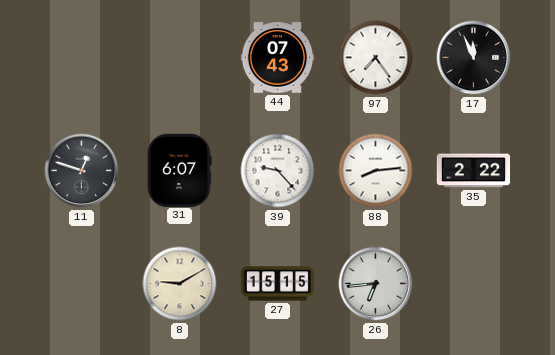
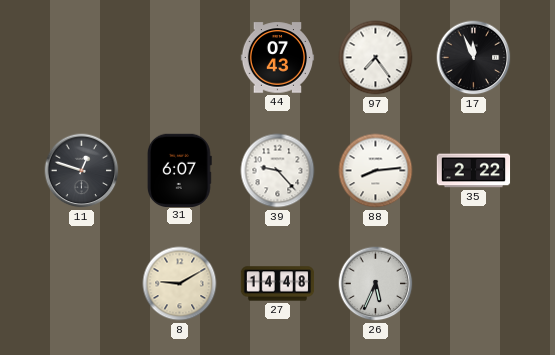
27: 15:15 -> 14:48 (278, 284)
26: 6:44 -> 5:34 (376, 284)
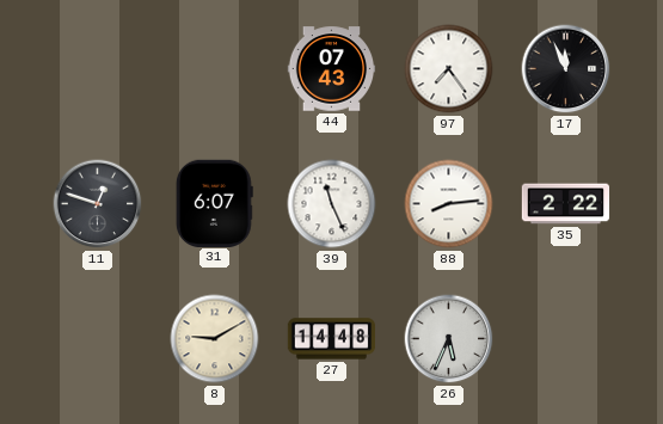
39: 9:23 -> 11:26 (332, 204)
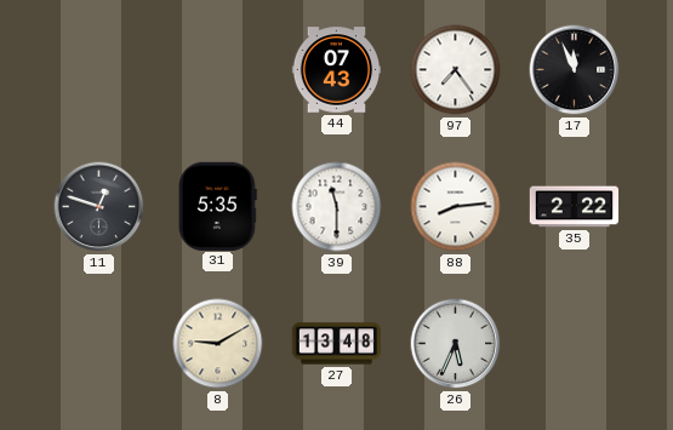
31: 6:07 -> 5:35 (217, 206)
39: 11:26 -> 11:30 (337, 207)
27: 14:48 -> 13:48 (337, 344)
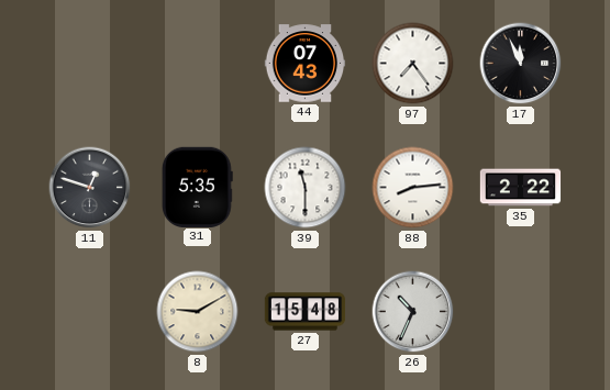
27: 13:48 -> 15:48 (306, 312)
26: 5:34 -> 10:34 (413, 312)
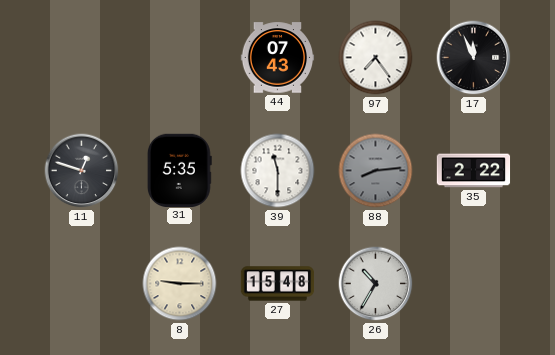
88 dial: white -> grey (376, 171)
8: 9:10 -> 9:15 (180, 284)
26: 10:34 -> 10:35 (376, 284)
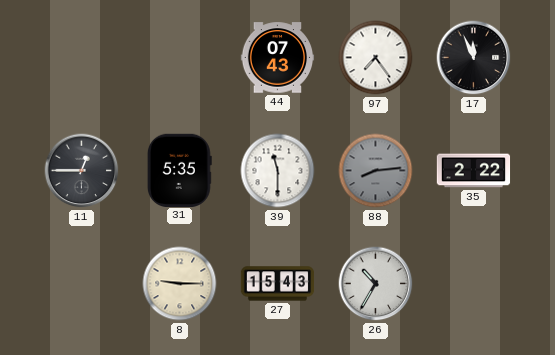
11: 12:48 -> 12:45 (82, 171)
27: 15:48 -> 15:43 (278, 284)
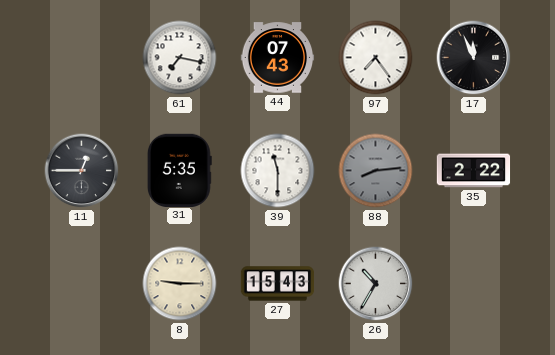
61: none -> 7:17 (180, 58)
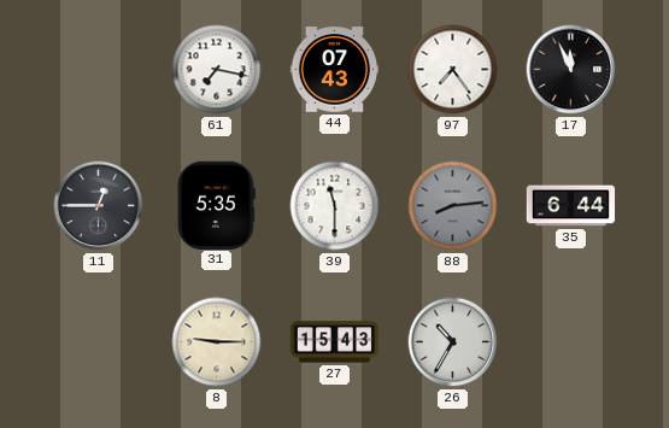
35: 2:22 -> 6:44 (571, 206)
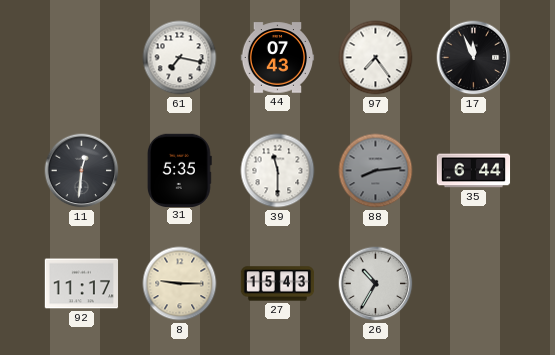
11: 12:45 -> 12:31 (82, 171)
92: none -> 11:17 (82, 284)
